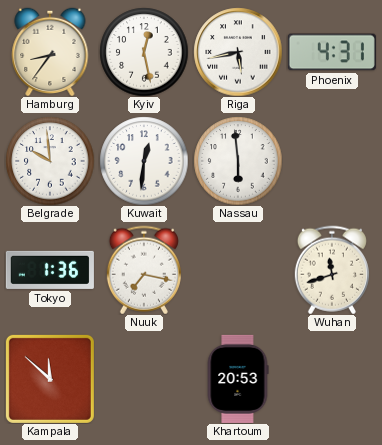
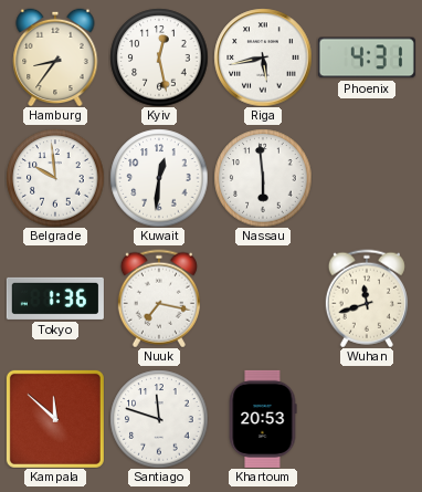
Santiago: none -> 11:48 (159, 419)
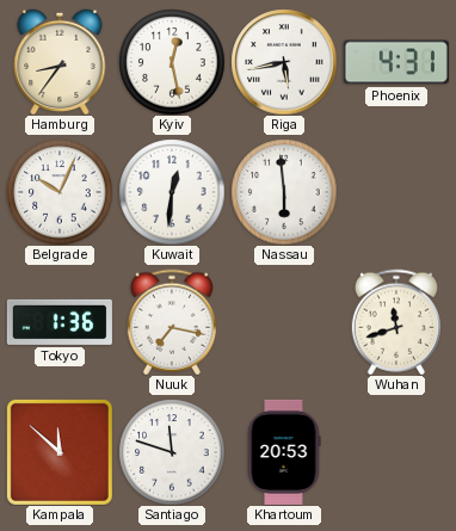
Belgrade: 9:59 -> 10:04 (60, 192)
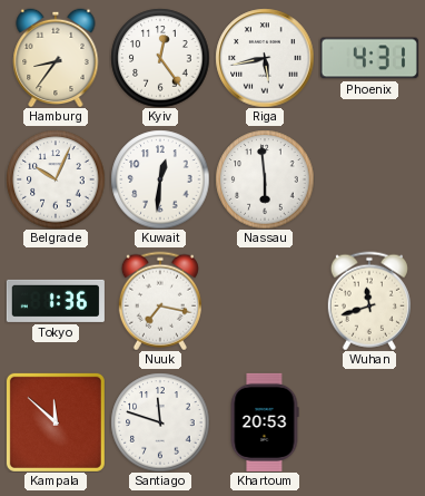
Kyiv: 12:28 -> 12:24 (160, 58)
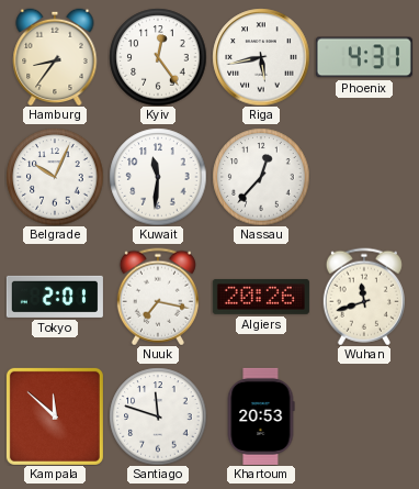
Kuwait: 12:31 -> 11:31 (158, 177)
Nassau: 5:59 -> 12:37 (261, 177)
Tokyo: 1:36 -> 2:01 (55, 297)
Algiers: none -> 20:26 (261, 297)
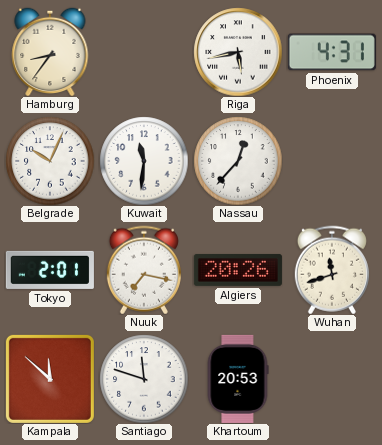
Kyiv: 12:24 -> none (158, 57)
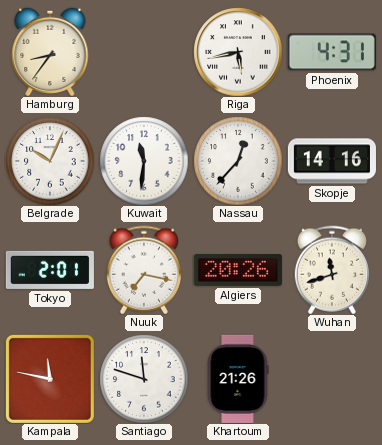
Skopje: none -> 14:16 (332, 161)
Kampala: 11:52 -> 11:47 (50, 379)
Khartoum: 20:53 -> 21:26 (238, 379)
